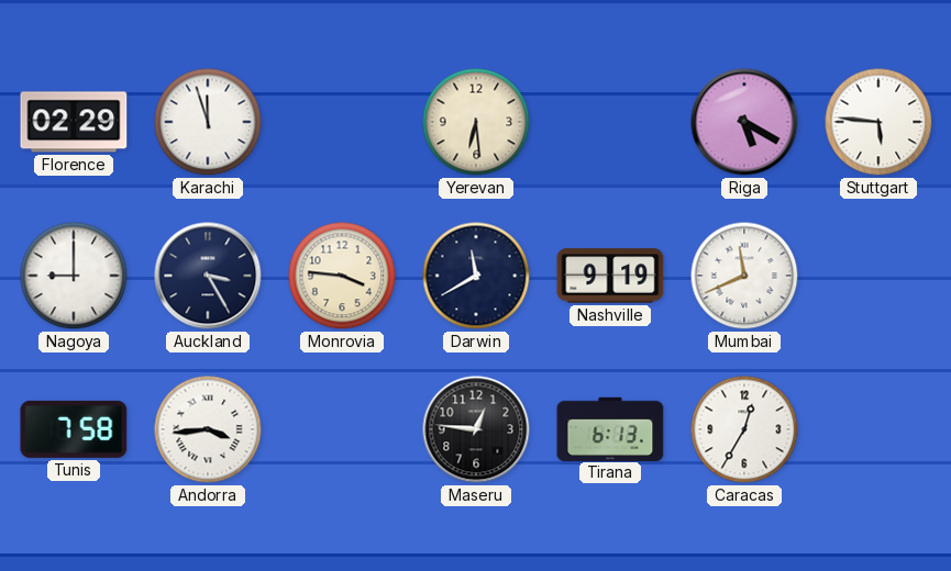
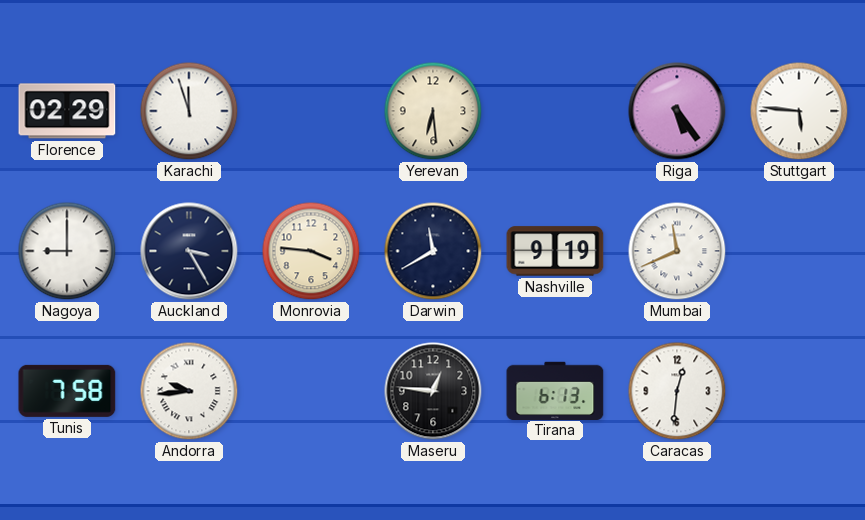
Riga: 5:20 -> 5:24 (677, 111)
Andorra: 3:44 -> 9:44 (189, 391)
Caracas: 12:35 -> 12:31 (677, 391)
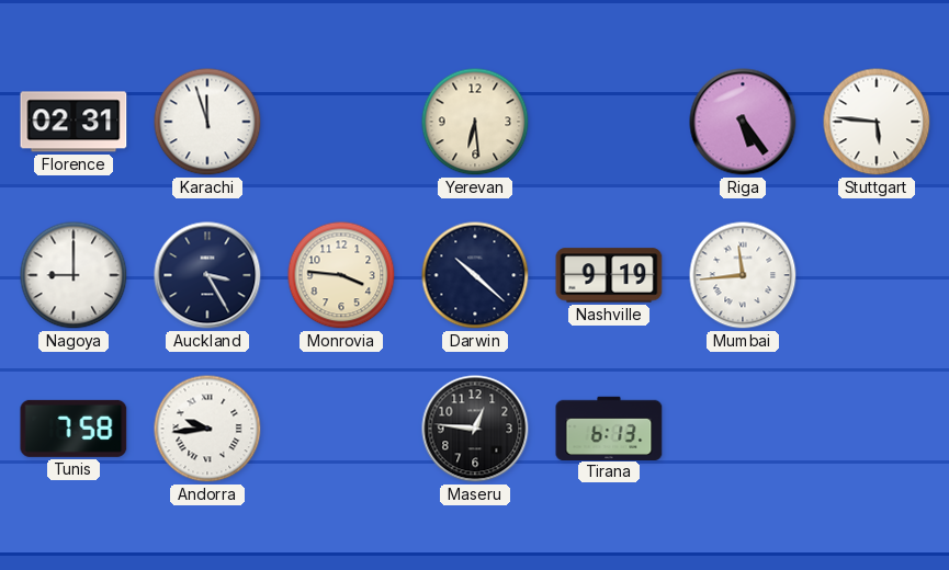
Florence: 02:29 -> 02:31 (74, 122)
Darwin: 11:40 -> 10:22 (475, 275)
Mumbai: 11:41 -> 11:44 (743, 275)
Caracas: 12:31 -> none (677, 391)
